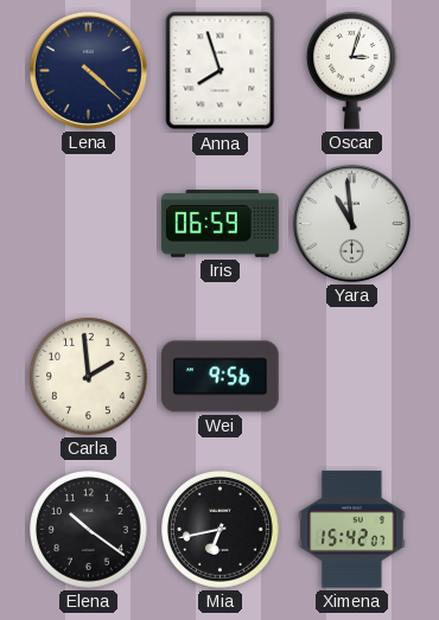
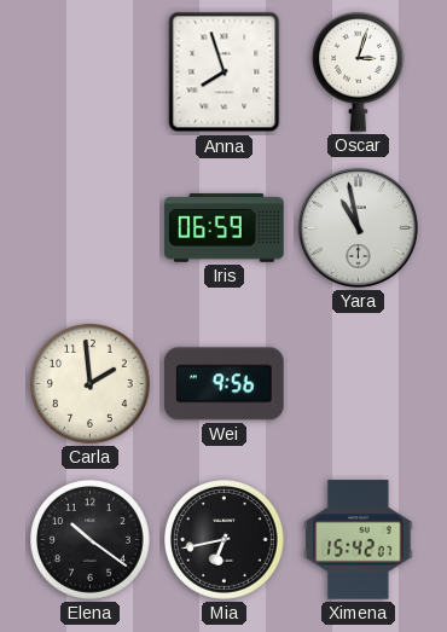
Lena: 4:22 -> none (88, 70)
Yara: 10:59 -> 10:58 (358, 227)
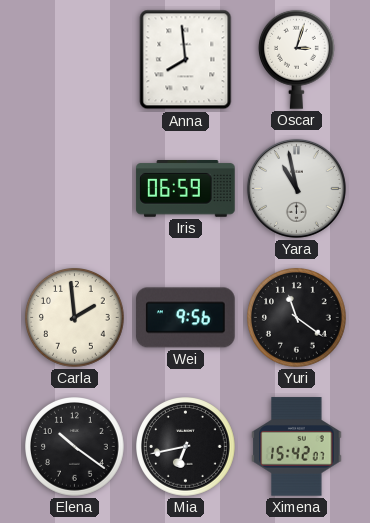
Anna: 7:57 -> 7:59 (186, 60)
Yuri: none -> 11:21 (297, 318)
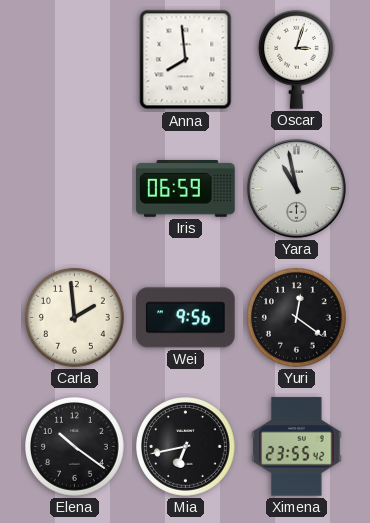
Yuri: 11:21 -> 12:21 (297, 318)
Ximena: 15:42 -> 23:55 (297, 447)
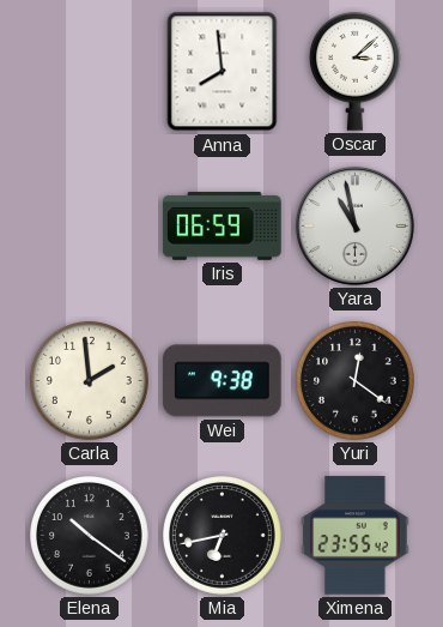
Oscar: 3:03 -> 3:08 (354, 71)
Wei: 9:56 -> 9:38 (223, 381)
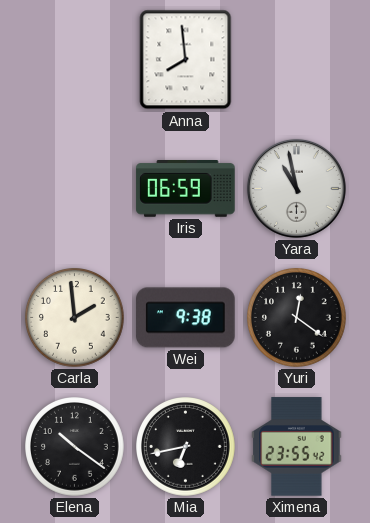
Oscar: 3:08 -> none (354, 71)
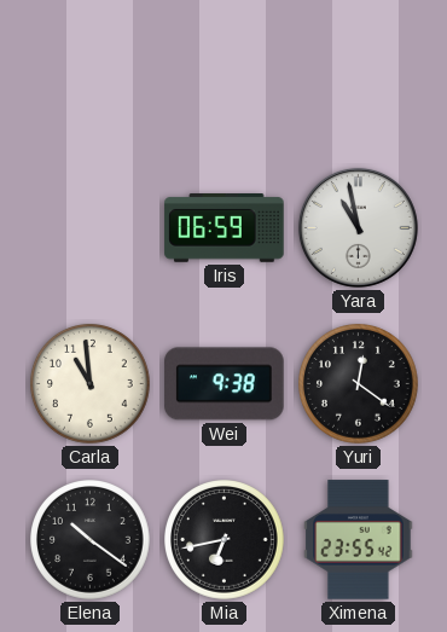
Anna: 7:59 -> none (186, 60)
Carla: 1:59 -> 10:59 (91, 384)
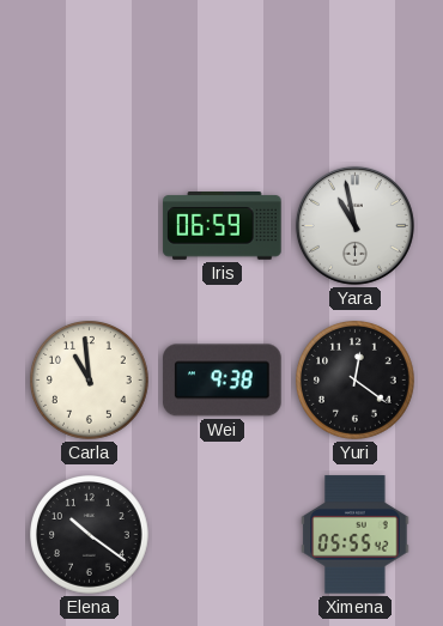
Mia: 6:43 -> none (225, 540)
Ximena: 23:55 -> 05:55 (356, 535)
